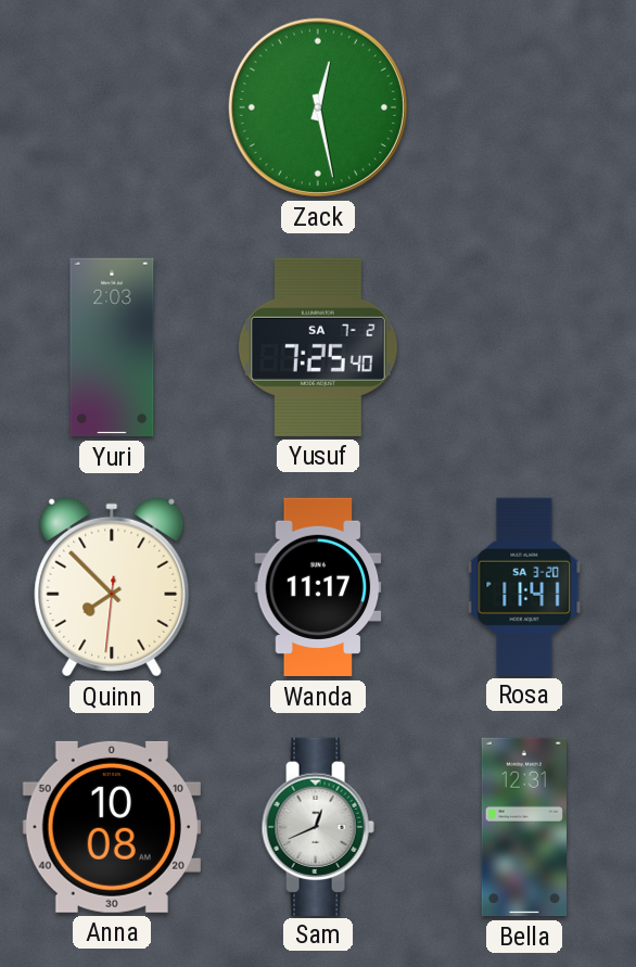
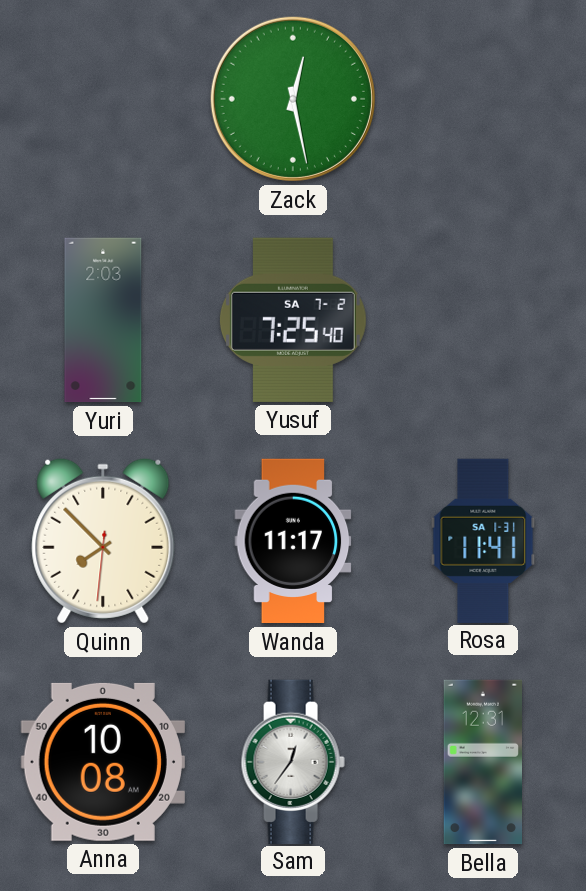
Rosa date: SA 3-20 -> SA 1-31 (483, 540)
Sam: 12:41 -> 12:36 (293, 761)
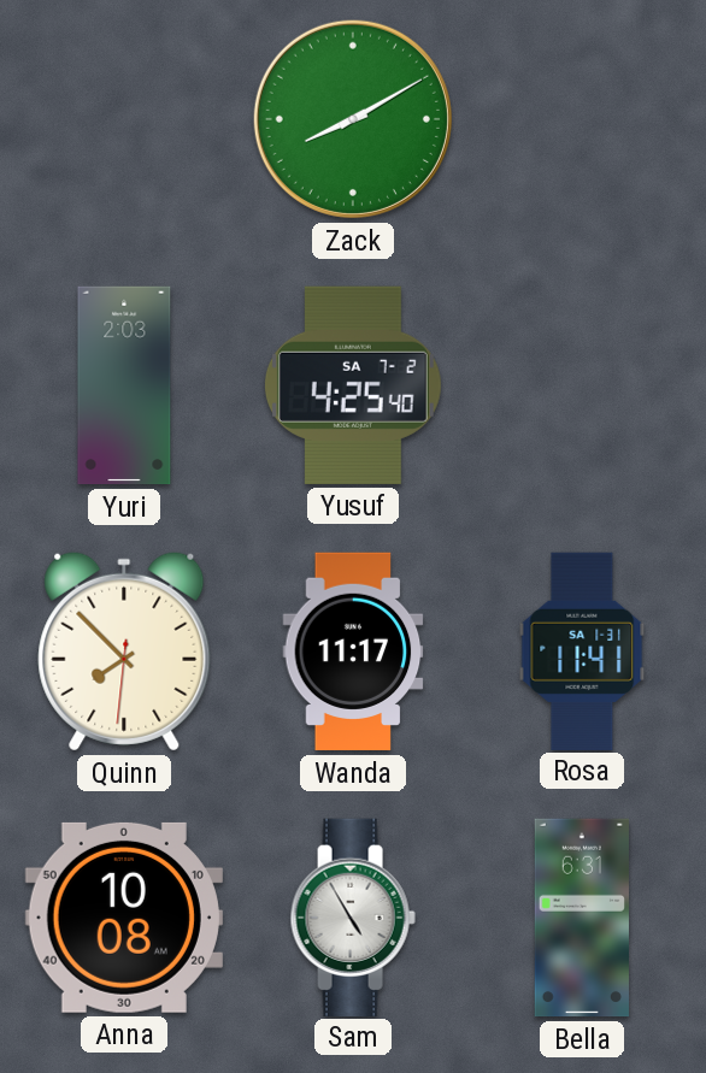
Zack: 12:28 -> 8:10 (353, 119)
Yusuf: 7:25 -> 4:25 (353, 385)
Sam: 12:36 -> 4:55 (353, 916)
Bella: 12:31 -> 6:31 (581, 918)
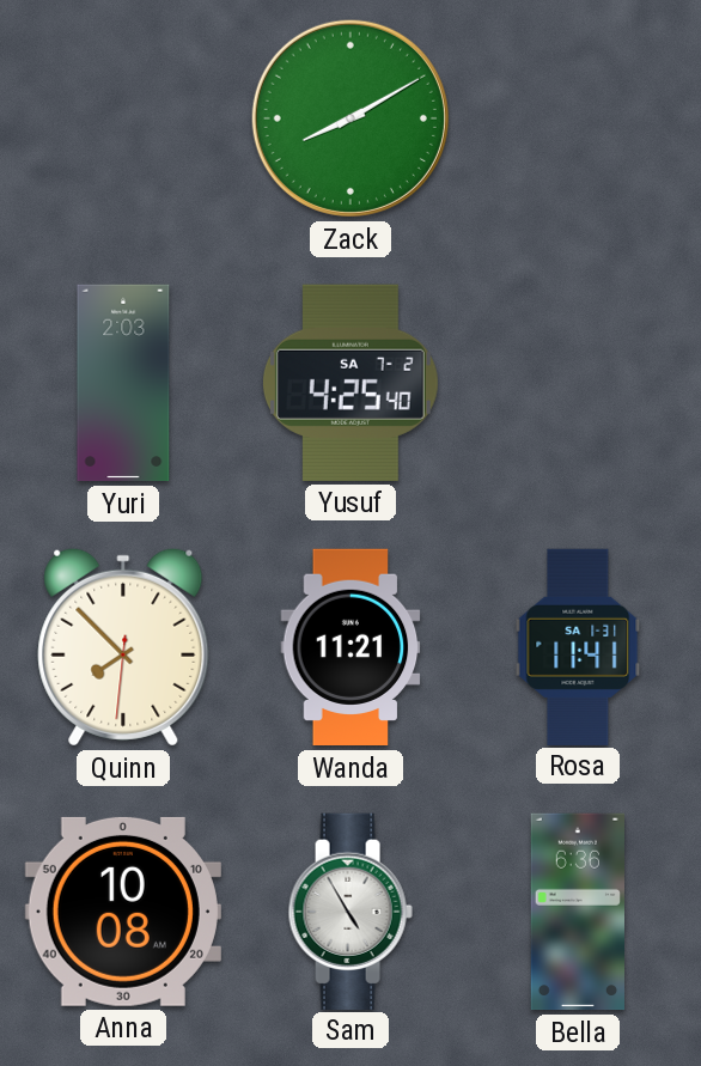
Wanda: 11:17 -> 11:21 (350, 647)
Bella: 6:31 -> 6:36 (577, 912)
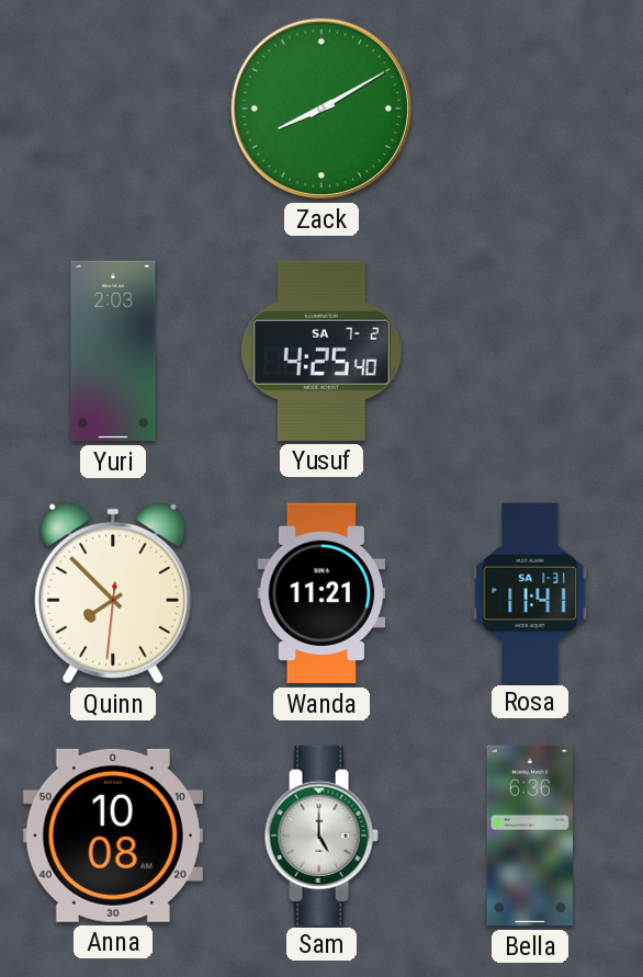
Sam: 4:55 -> 5:00 (321, 834)
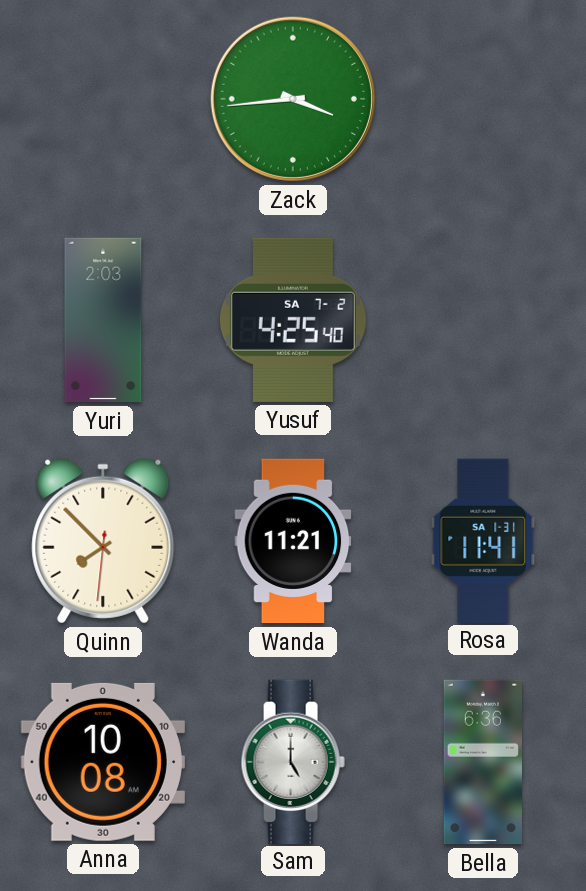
Zack: 8:10 -> 3:44 (293, 99)
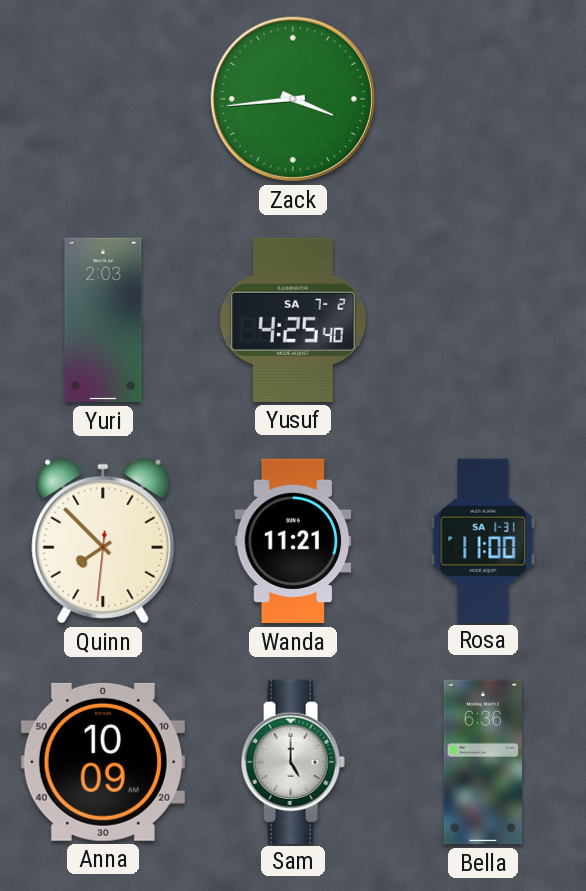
Rosa: 11:41 -> 11:00 (483, 540)
Anna: 10:08 -> 10:09 (103, 762)
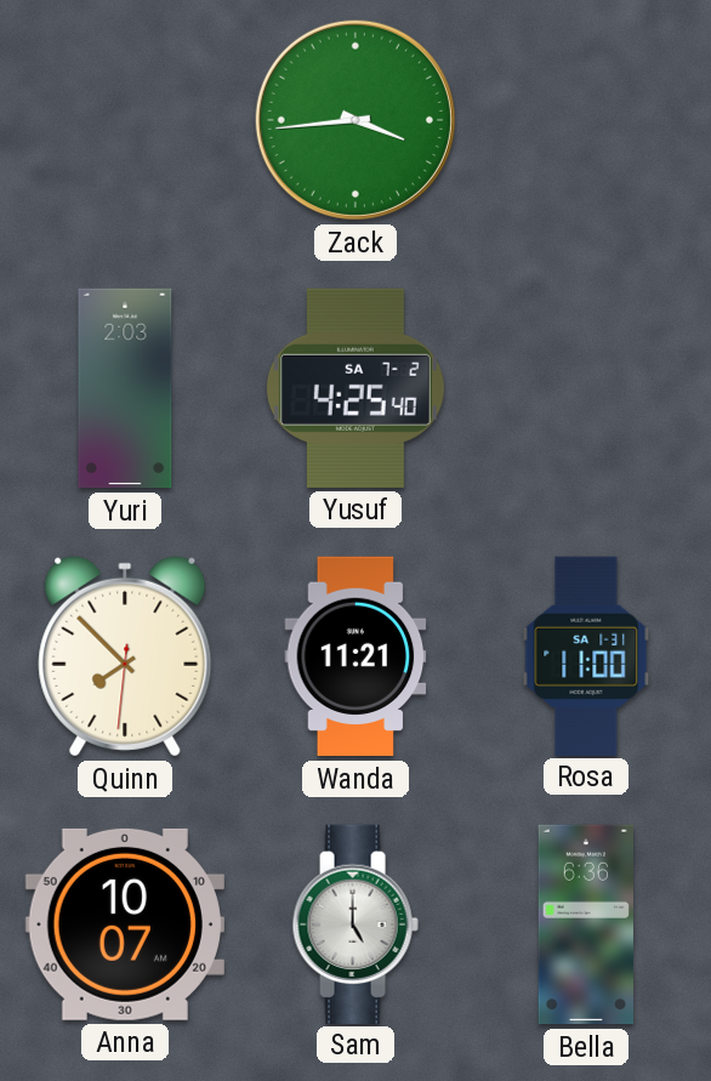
Anna: 10:09 -> 10:07 (125, 924)
